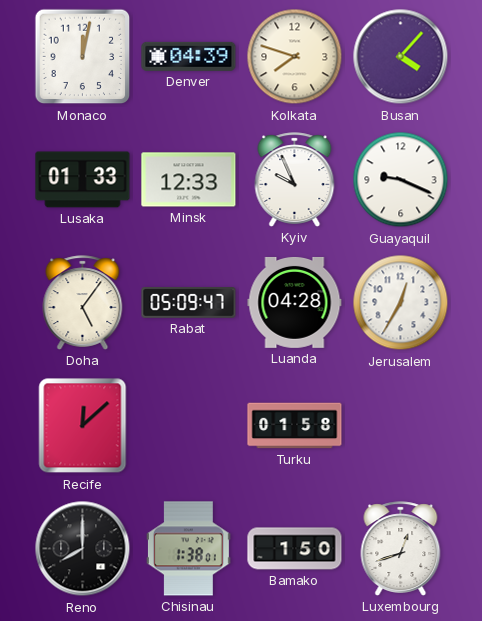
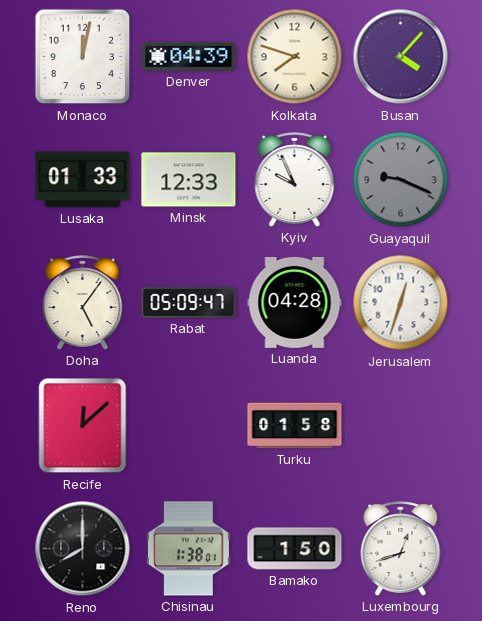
Guayaquil dial: white -> grey (401, 180)
Jerusalem: 12:35 -> 12:33 (401, 303)
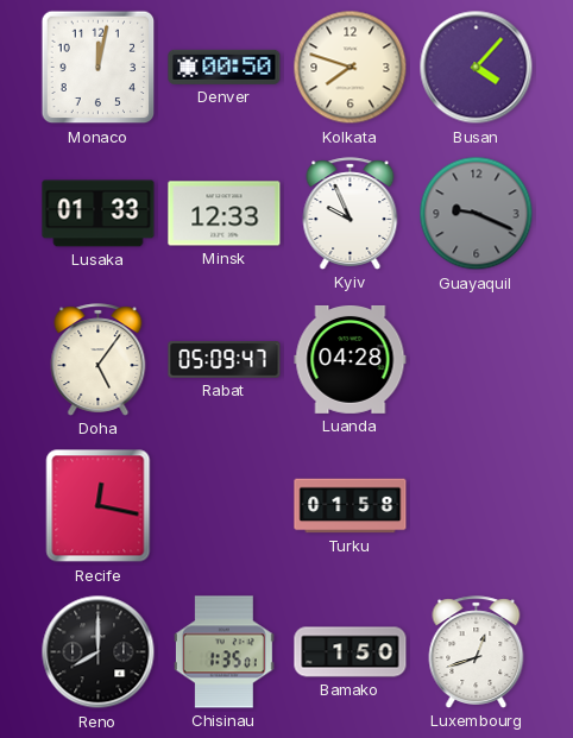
Denver: 04:39 -> 00:50 (225, 67)
Jerusalem: 12:33 -> none (401, 303)
Recife: 12:08 -> 12:17 (99, 506)
Chisinau: 1:38 -> 1:35 (223, 652)
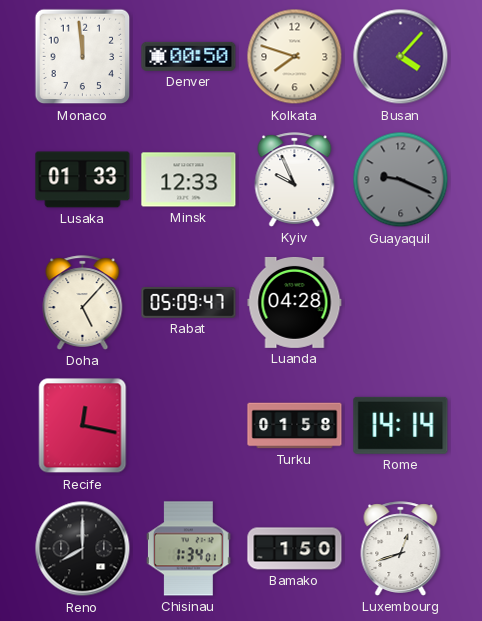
Monaco: 12:02 -> 11:59 (83, 57)
Doha: 5:06 -> 5:07 (83, 303)
Rome: none -> 14:14 (401, 425)
Chisinau: 1:35 -> 1:34 (188, 549)
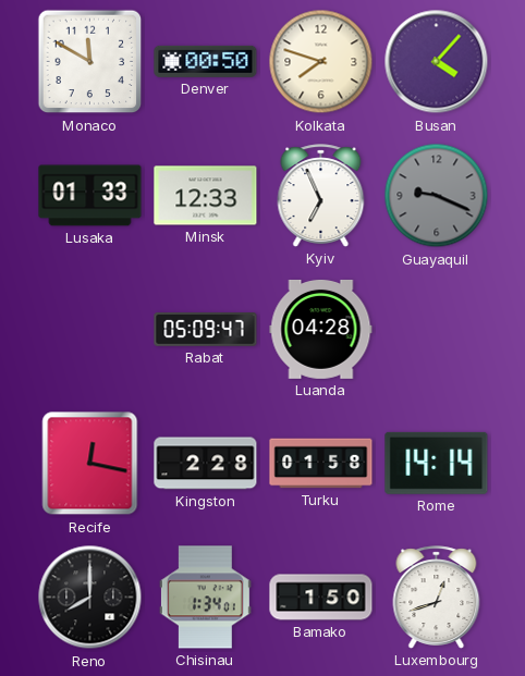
Monaco: 11:59 -> 11:50 (90, 62)
Kyiv: 9:56 -> 6:56 (321, 196)
Doha: 5:07 -> none (83, 303)
Kingston: none -> 2:28 (206, 464)
